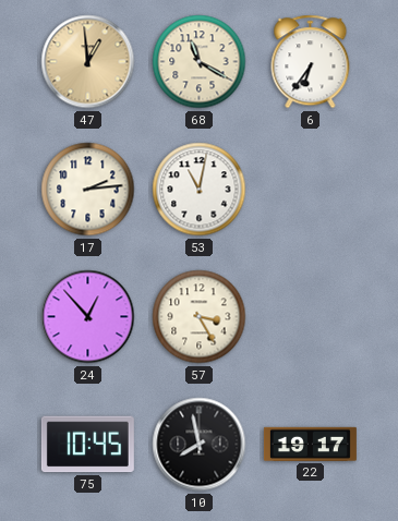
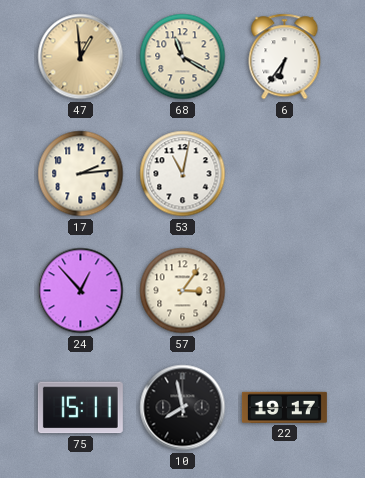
57: 3:25 -> 3:06 (183, 291)
75: 10:45 -> 15:11 (80, 408)
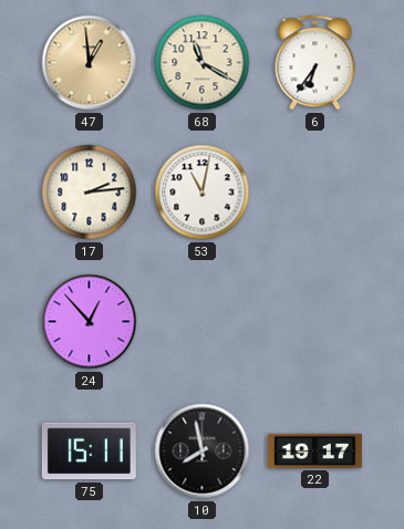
57: 3:06 -> none (183, 291)
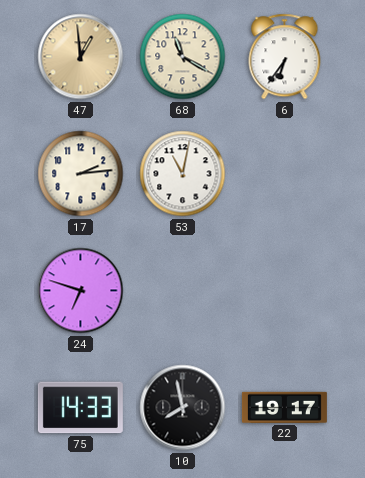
24: 12:53 -> 6:48 (81, 291)
75: 15:11 -> 14:33 (80, 408)
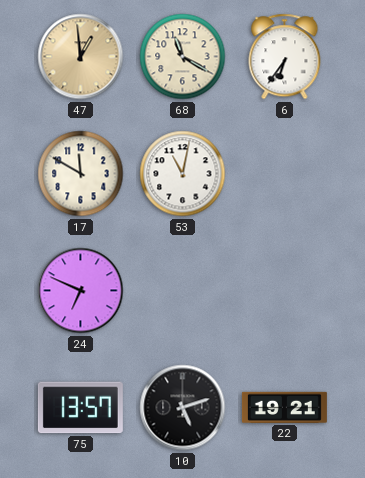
17: 2:14 -> 11:50 (81, 174)
24: 6:48 -> 6:49 (81, 291)
75: 14:33 -> 13:57 (80, 408)
10: 7:58 -> 5:12 (183, 408)
22: 19:17 -> 19:21 (284, 407)
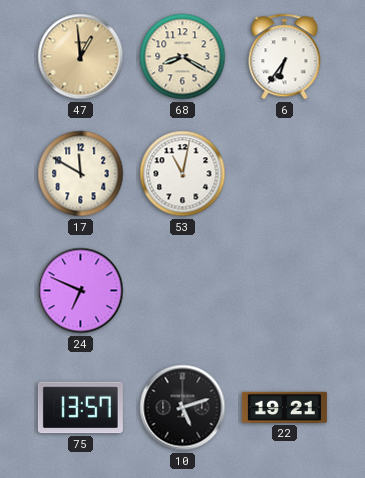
68: 11:20 -> 8:20 (183, 57)
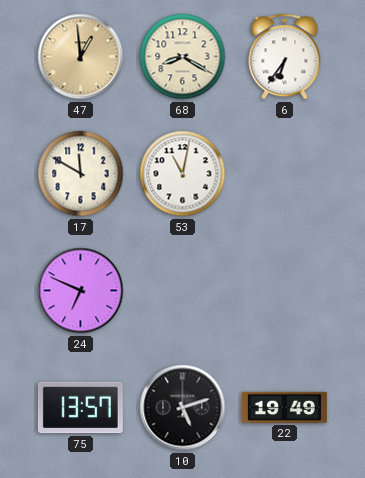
22: 19:21 -> 19:49 (284, 407)
